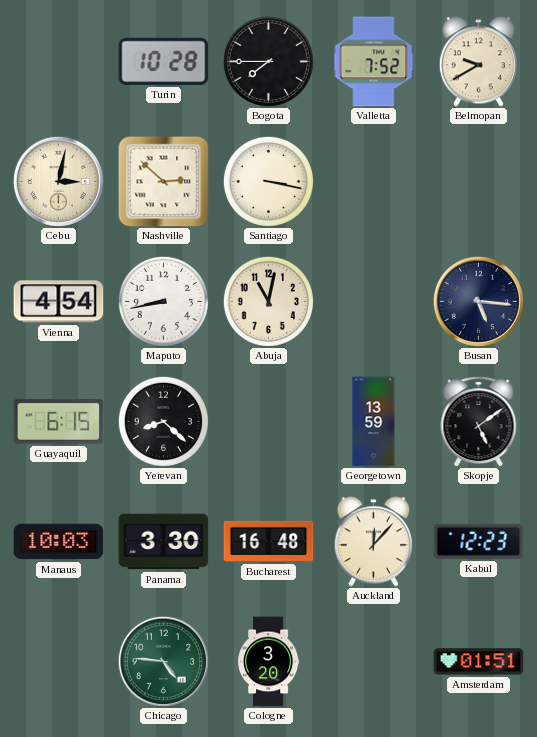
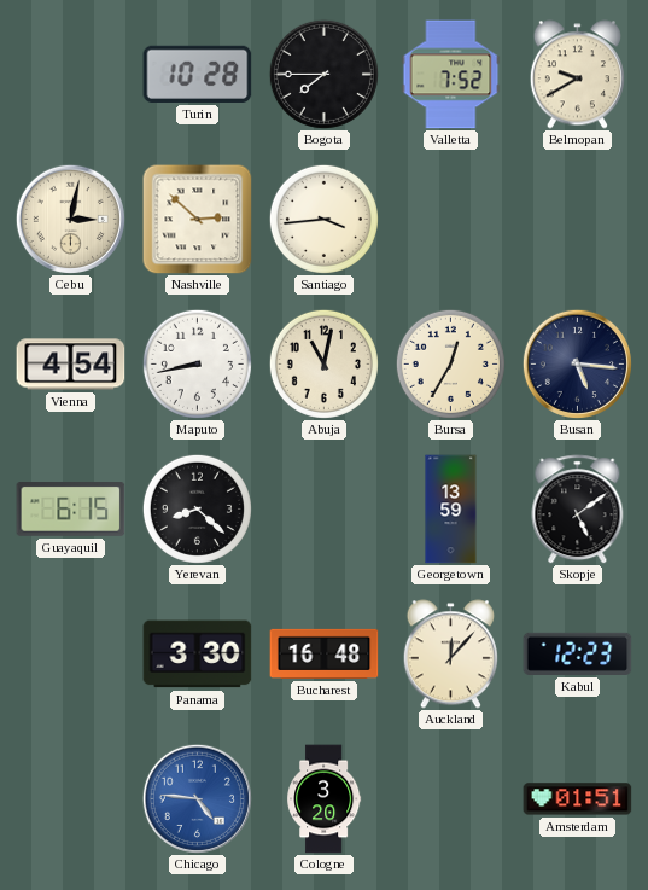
Santiago: 3:17 -> 3:44 (323, 219)
Bursa: none -> 12:35 (450, 363)
Manaus: 10:03 -> none (59, 542)
Chicago dial: green -> blue (197, 798)
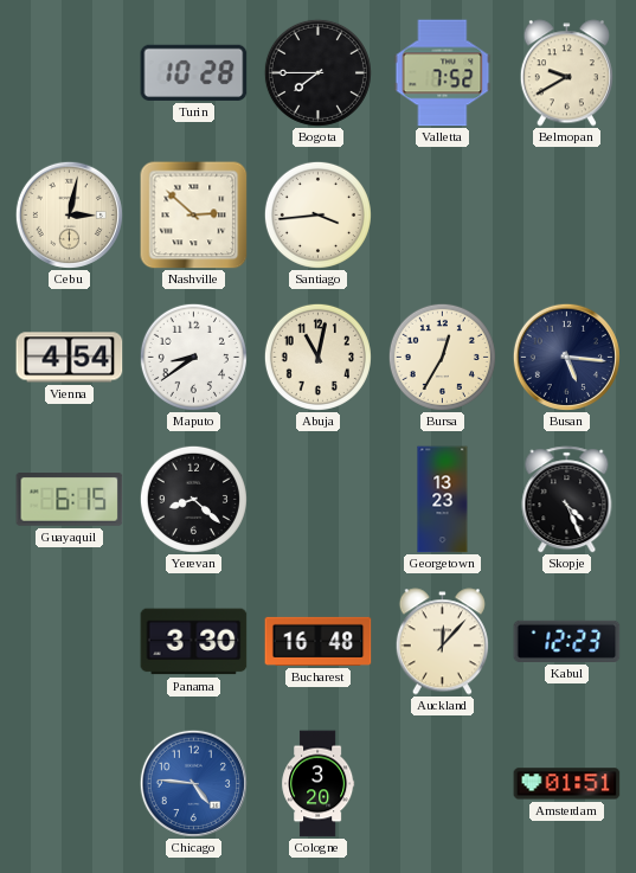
Maputo: 8:43 -> 8:39 (193, 357)
Georgetown: 13:59 -> 13:23 (443, 500)
Skopje: 5:09 -> 4:26 (567, 500)
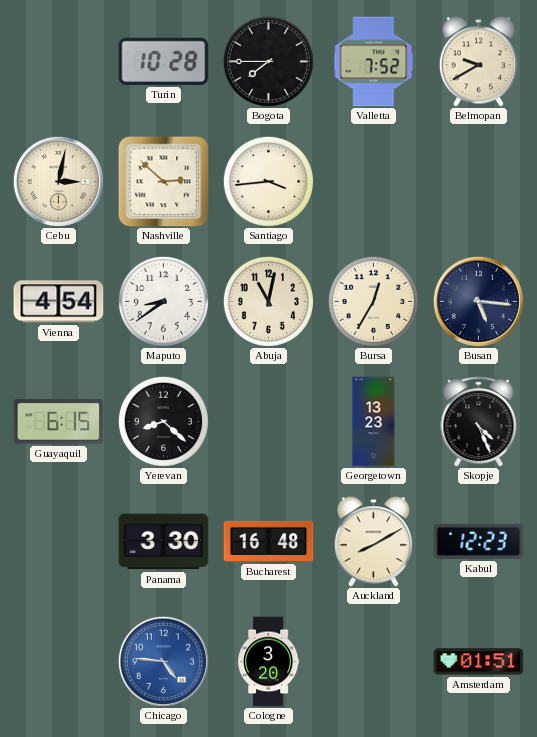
Auckland: 12:07 -> 8:10 (373, 542)
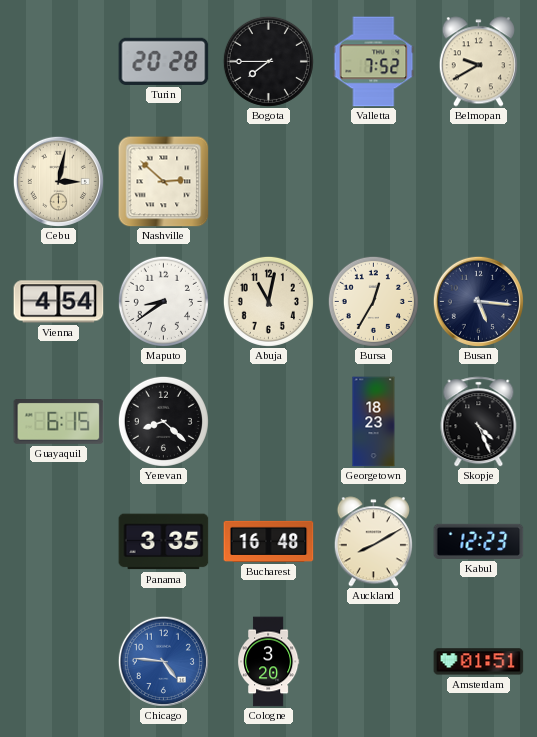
Turin: 10:28 -> 20:28 (164, 61)
Santiago: 3:44 -> none (268, 181)
Georgetown: 13:23 -> 18:23 (374, 422)
Panama: 3:30 -> 3:35 (164, 542)
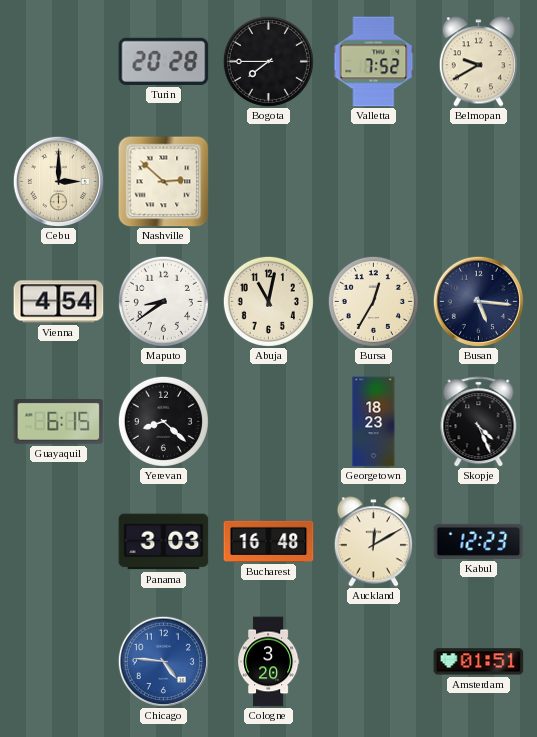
Cebu: 3:02 -> 3:00 (58, 181)
Panama: 3:35 -> 3:03 (164, 542)
Auckland: 8:10 -> 12:10 (373, 542)
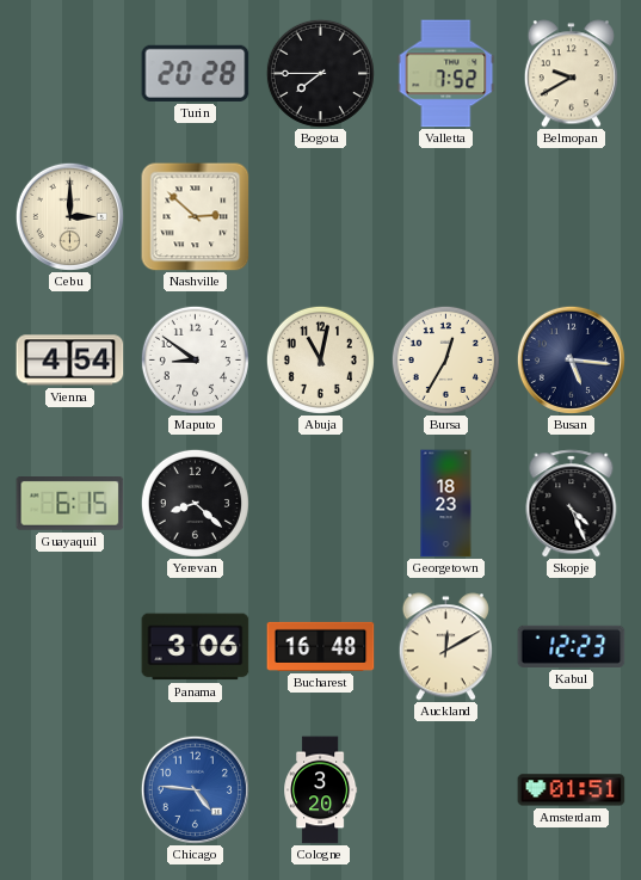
Maputo: 8:39 -> 8:51 (195, 359)
Panama: 3:03 -> 3:06 (196, 647)
